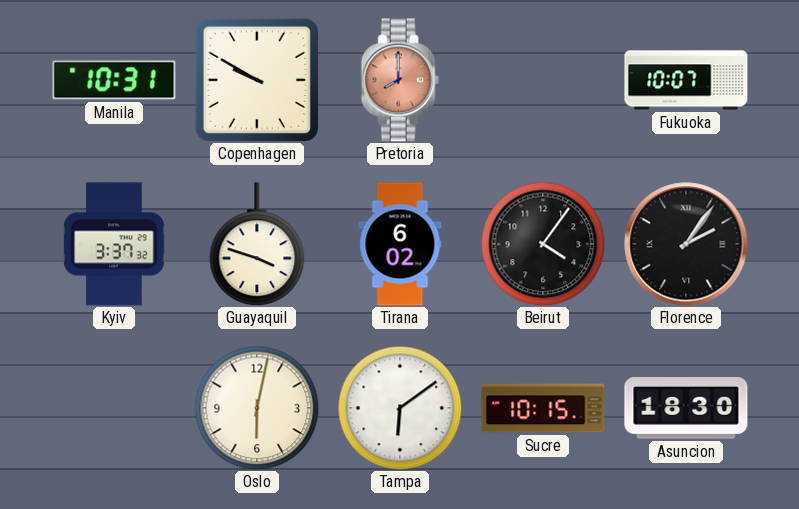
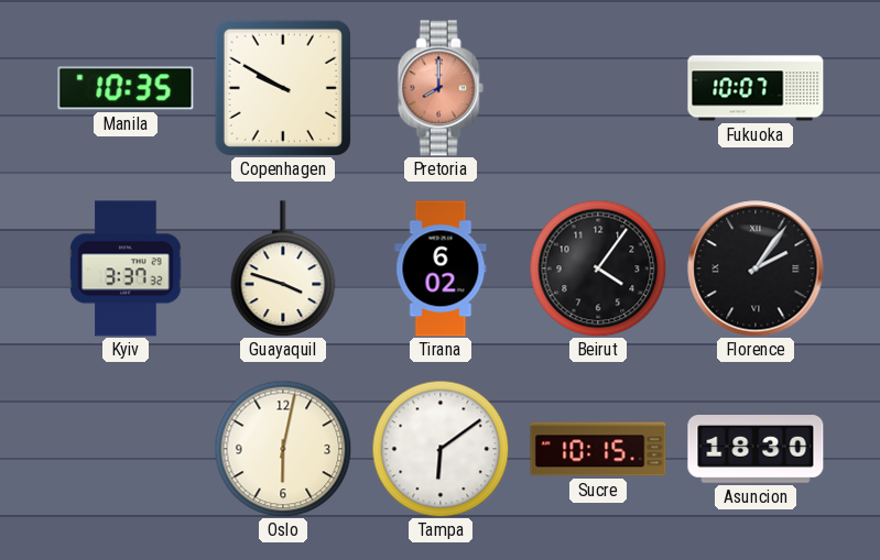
Manila: 10:31 -> 10:35 (126, 88)
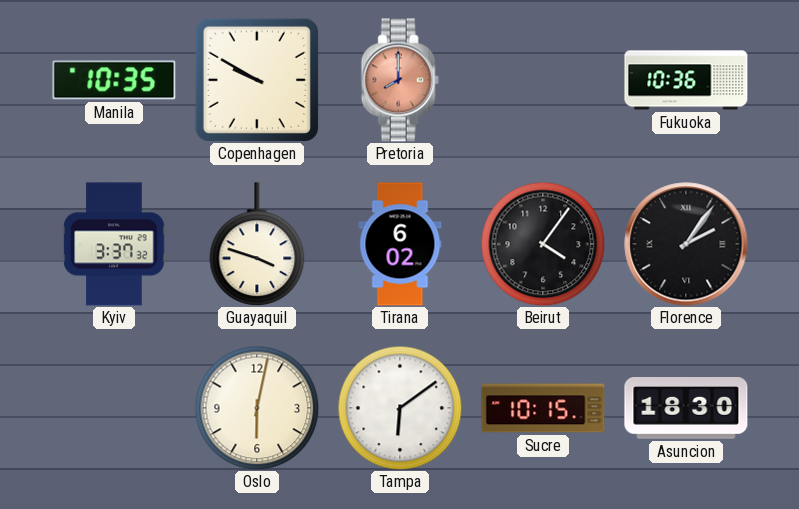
Fukuoka: 10:07 -> 10:36 (686, 80)
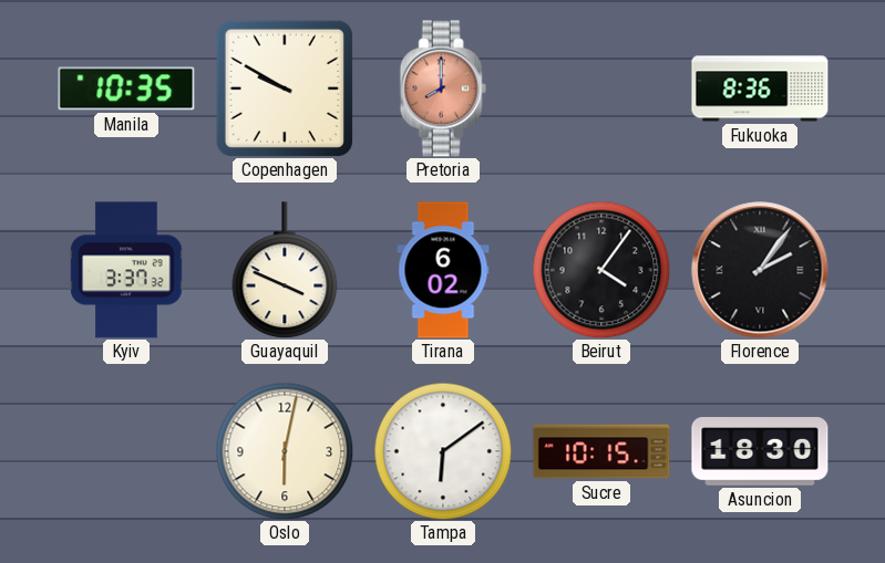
Fukuoka: 10:36 -> 8:36 (760, 88)
Guayaquil: 3:48 -> 3:49 (285, 270)
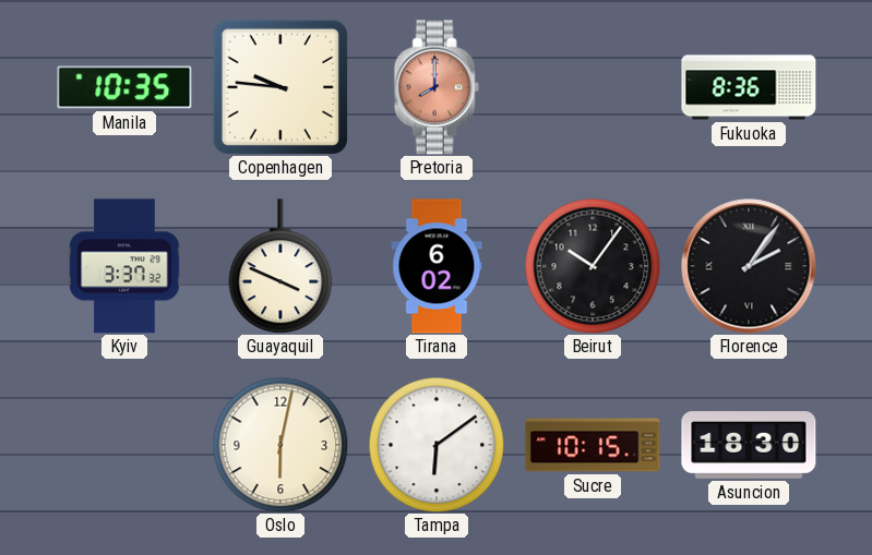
Copenhagen: 9:50 -> 9:46 (280, 87)
Beirut: 4:06 -> 10:06 (593, 266)
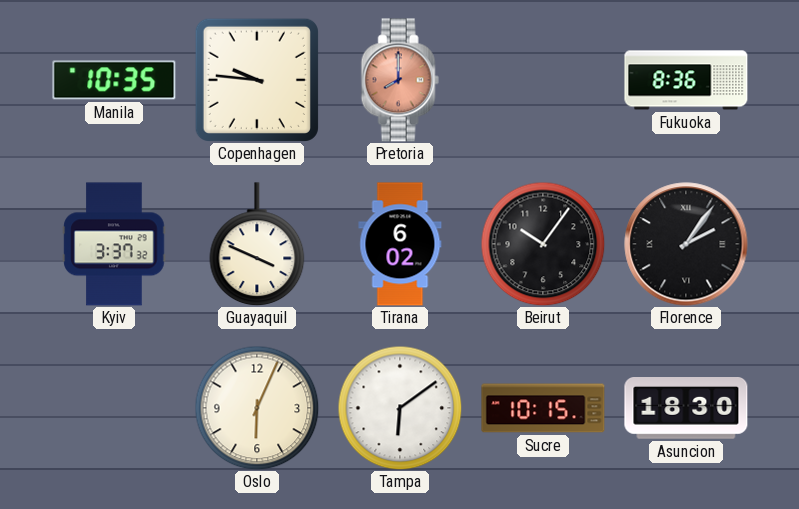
Oslo: 6:02 -> 6:04 (257, 408)
